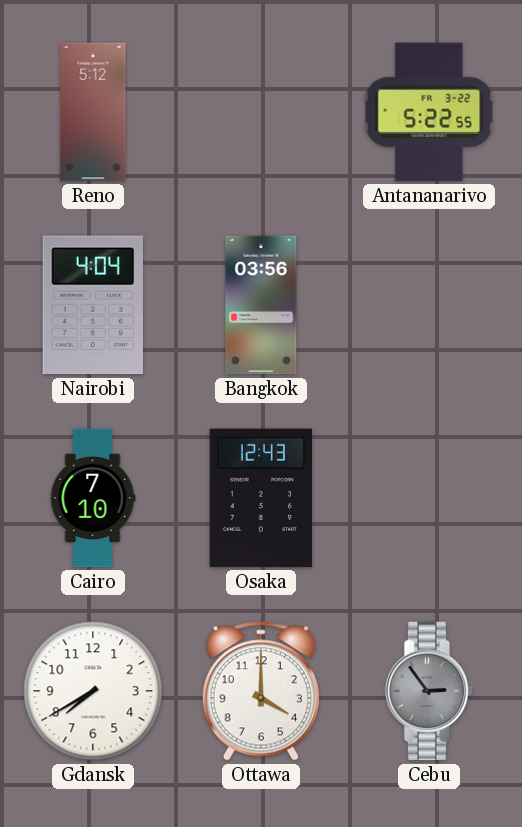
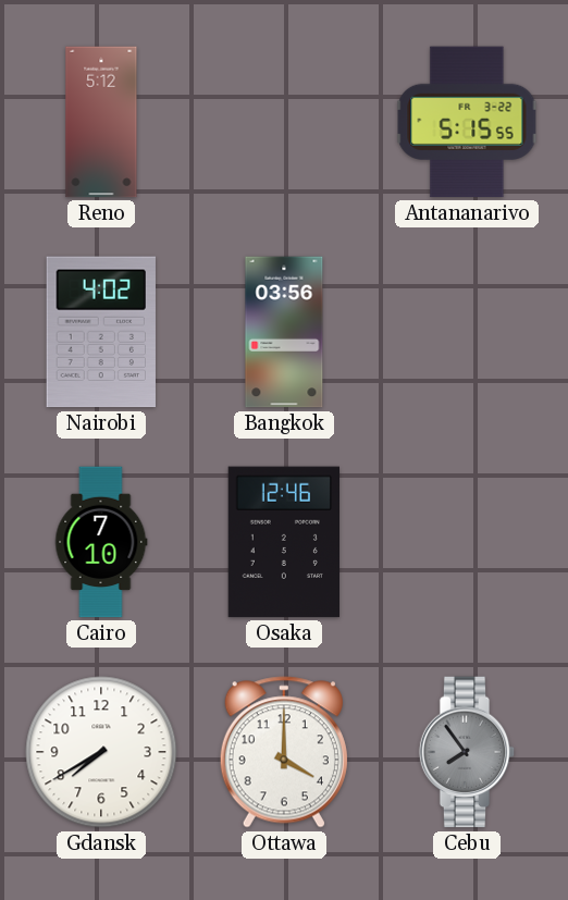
Antananarivo: 5:22 -> 5:15 (467, 122)
Nairobi: 4:04 -> 4:02 (101, 332)
Osaka: 12:43 -> 12:46 (283, 542)
Cebu: 2:54 -> 7:54 (467, 752)
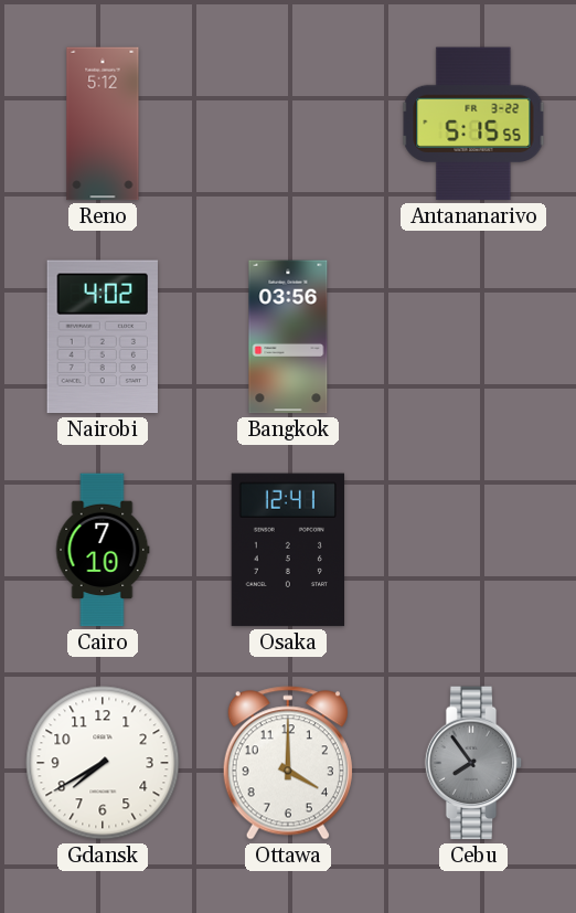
Osaka: 12:46 -> 12:41 (287, 550)
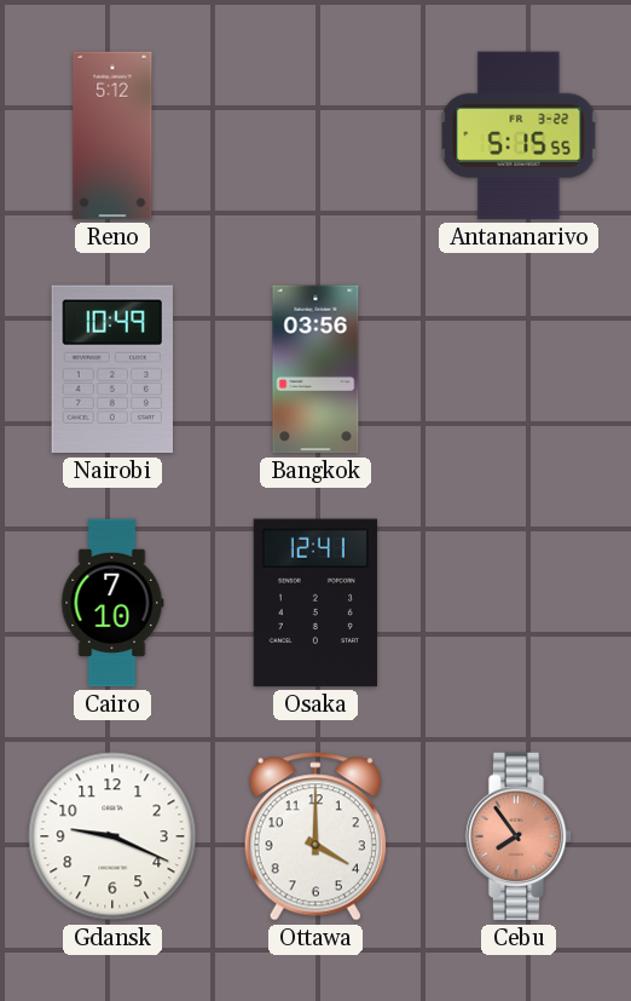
Nairobi: 4:02 -> 10:49 (112, 369)
Gdansk: 7:40 -> 9:19 (112, 836)
Cebu dial: grey -> salmon (519, 836)
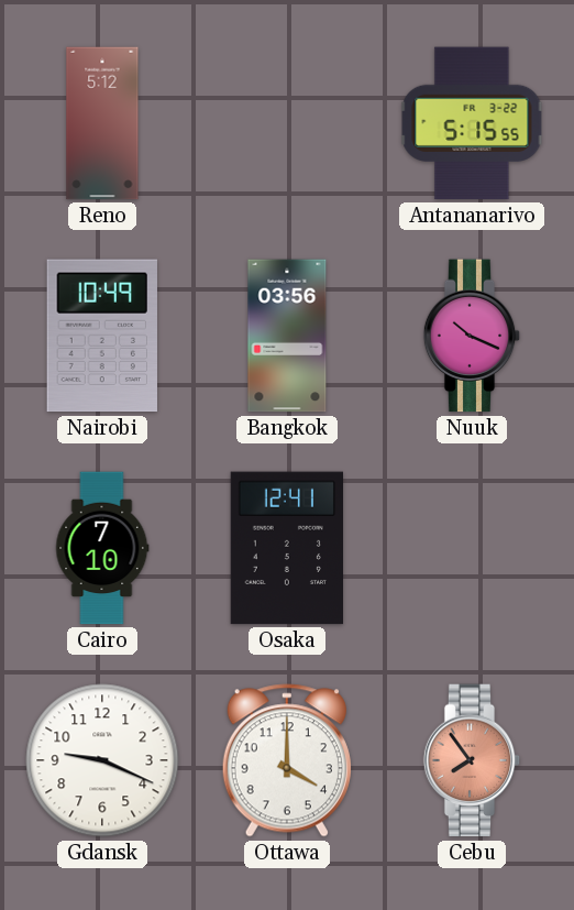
Nuuk: none -> 10:19 (472, 336)
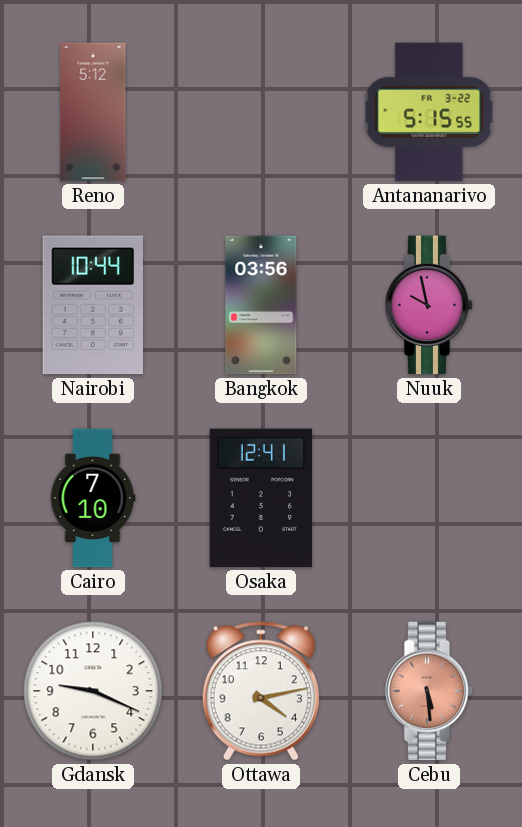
Nairobi: 10:49 -> 10:44 (93, 305)
Nuuk: 10:19 -> 9:58 (429, 305)
Ottawa: 4:00 -> 4:13 (261, 691)
Cebu: 7:54 -> 5:29 (429, 691)
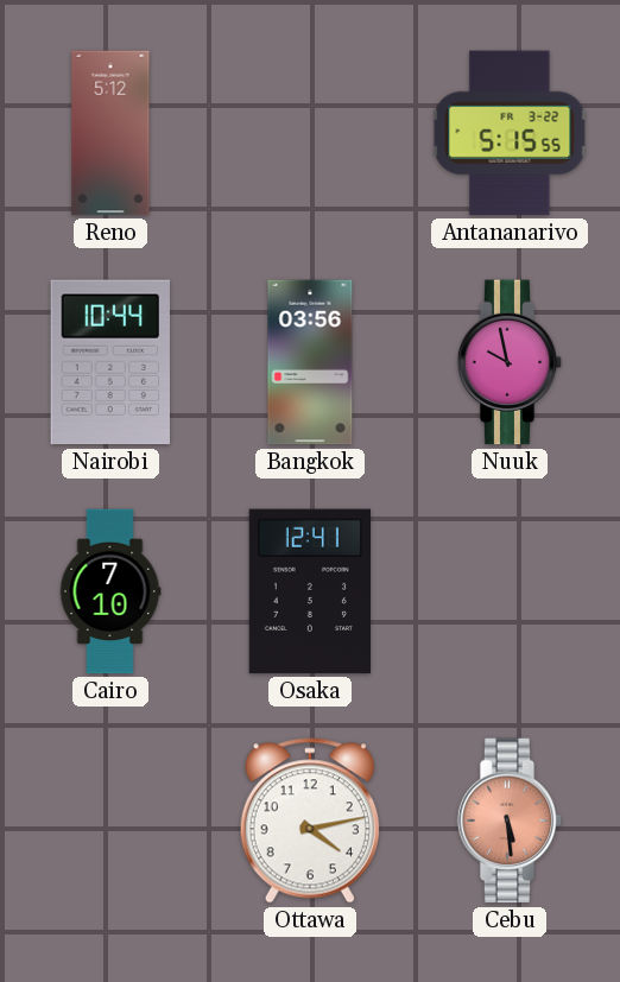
Gdansk: 9:19 -> none (93, 691)
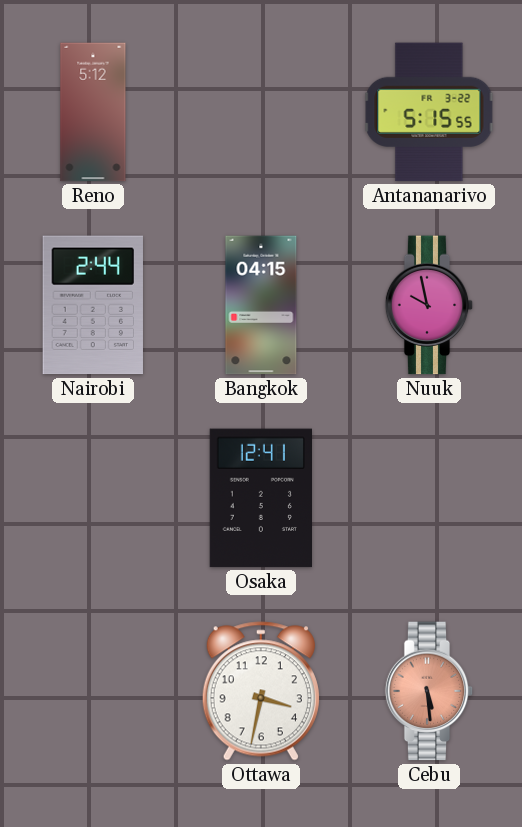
Nairobi: 10:44 -> 2:44 (93, 305)
Bangkok: 03:56 -> 04:15 (261, 305)
Cairo: 7:10 -> none (110, 591)
Ottawa: 4:13 -> 3:32 (261, 691)
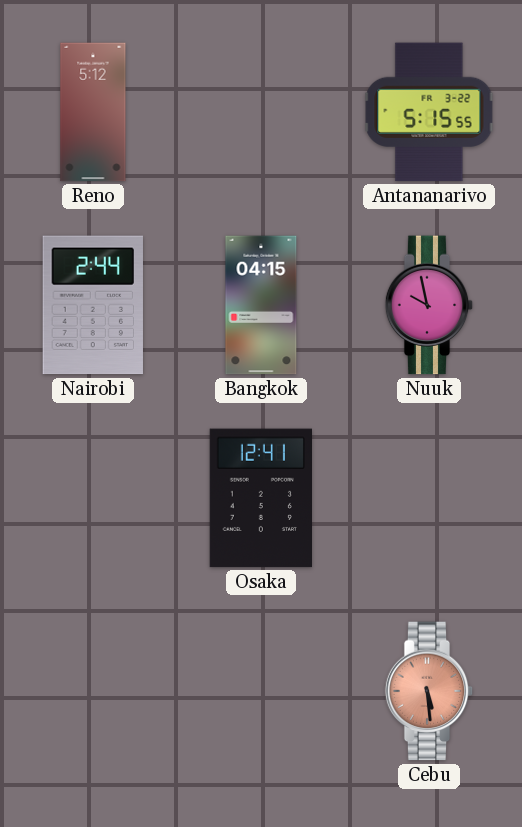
Ottawa: 3:32 -> none (261, 691)
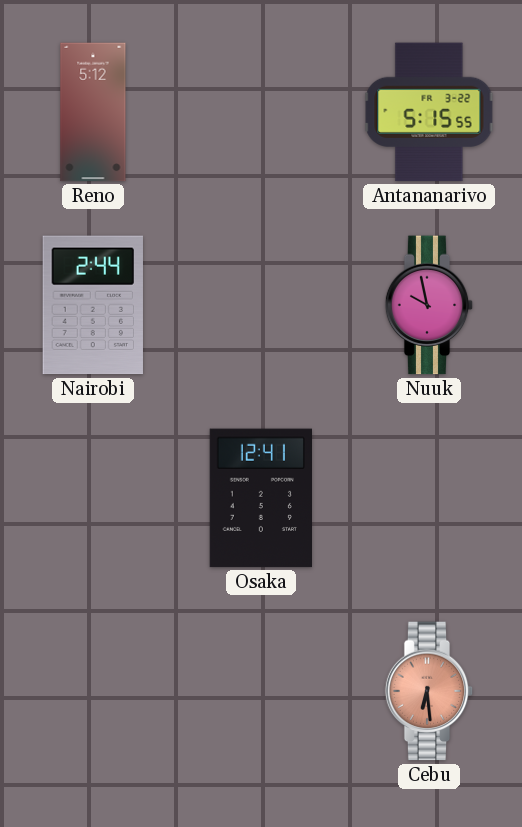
Bangkok: 04:15 -> none (261, 305)
Cebu: 5:29 -> 6:29 (429, 691)
